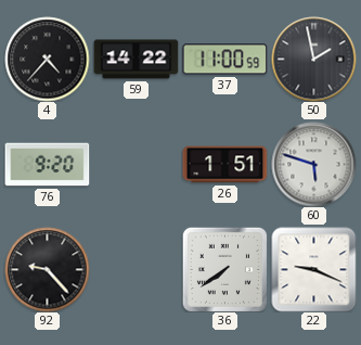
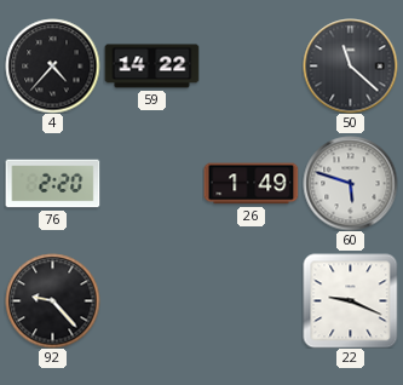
37: 11:00 -> none (224, 60)
50: 1:58 -> 11:22 (350, 65)
76: 9:20 -> 2:20 (52, 184)
26: 1:51 -> 1:49 (251, 184)
36: 7:39 -> none (224, 269)
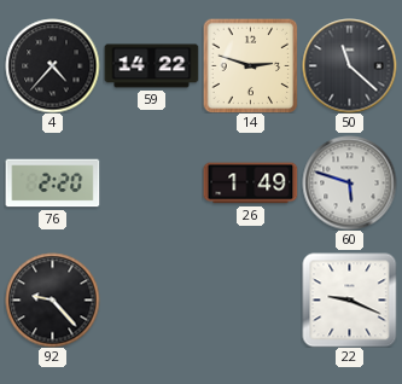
14: none -> 2:48 (250, 65)
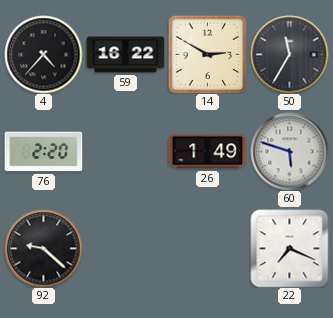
59: 14:22 -> 16:22 (125, 55)
14: 2:48 -> 2:50 (207, 54)
50: 11:22 -> 11:35 (289, 54)
92: 9:23 -> 9:22 (43, 248)
22: 9:19 -> 7:19 (289, 248)
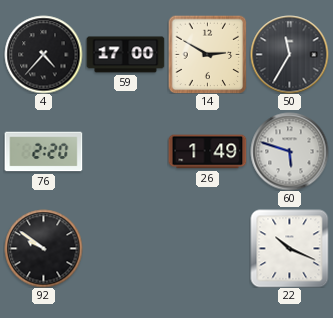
59: 16:22 -> 17:00 (125, 55)
92: 9:22 -> 9:51 (43, 248)
22: 7:19 -> 10:19 (289, 248)
